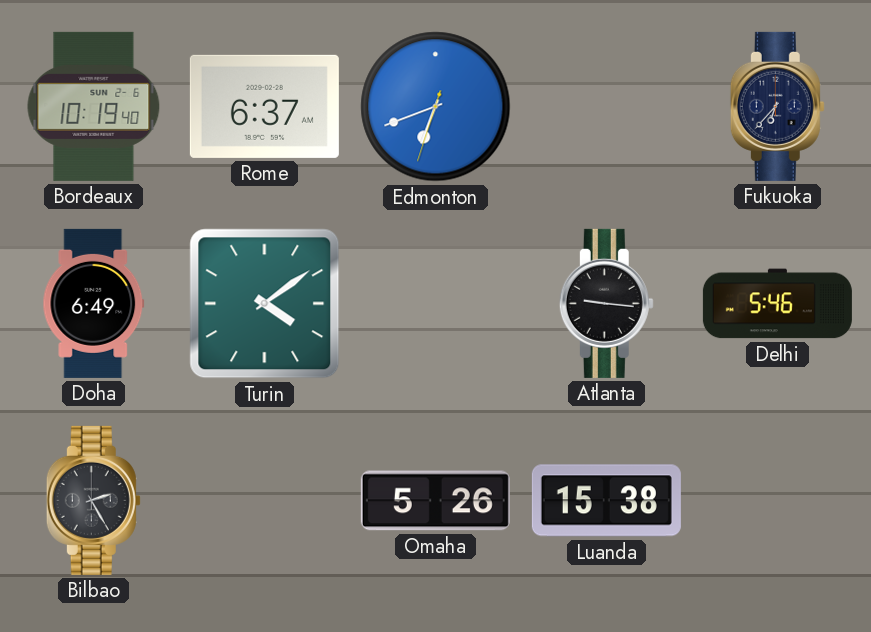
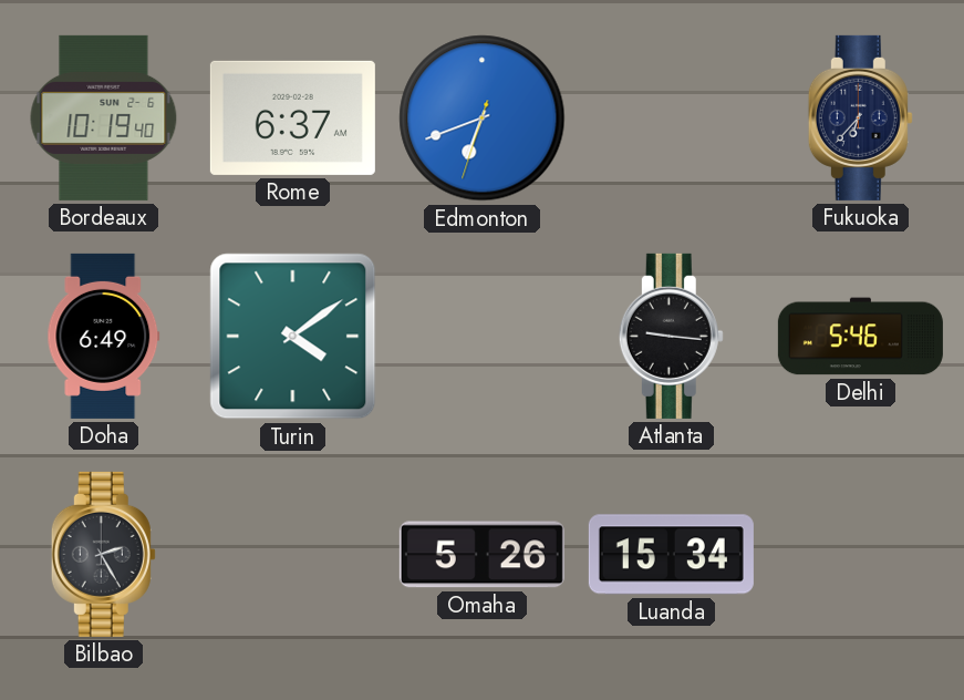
Luanda: 15:38 -> 15:34 (671, 555)
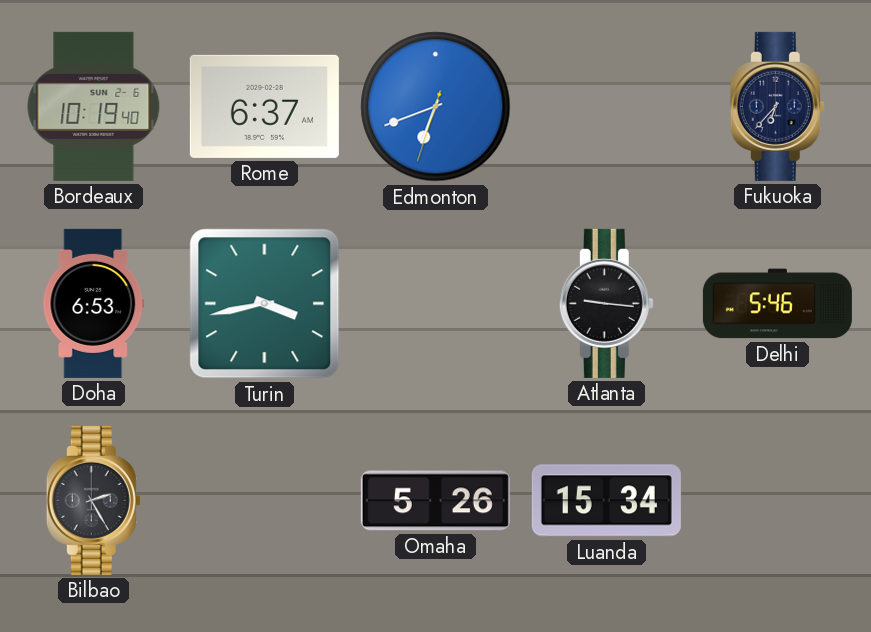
Doha: 6:49 -> 6:53 (94, 303)
Turin: 4:09 -> 3:43 (265, 304)
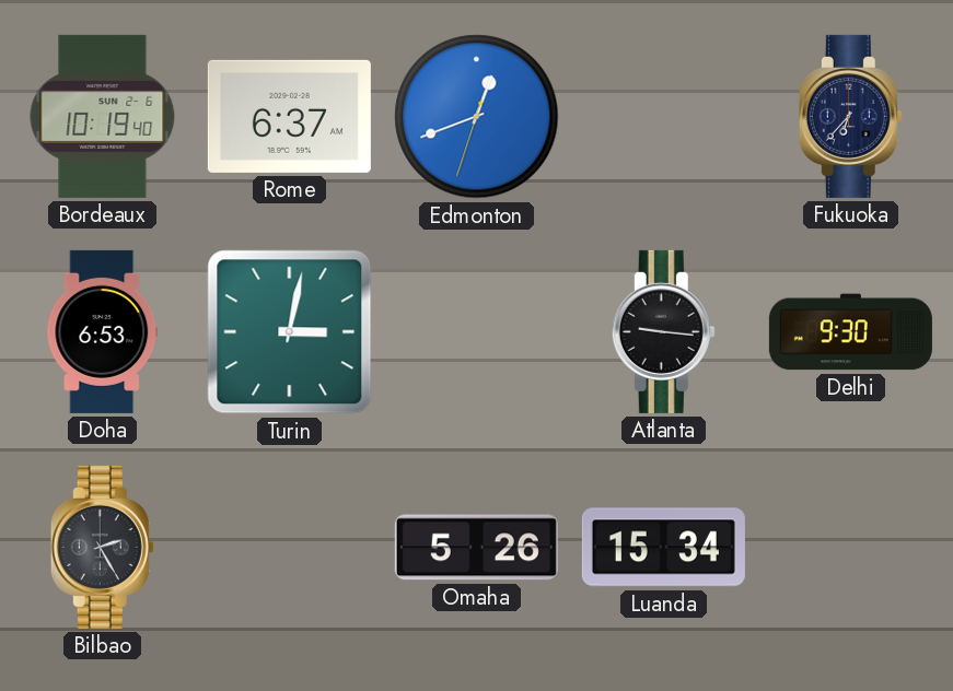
Edmonton: 6:41 -> 12:41 (477, 117)
Turin: 3:43 -> 3:02 (290, 332)
Delhi: 5:46 -> 9:30 (850, 332)
